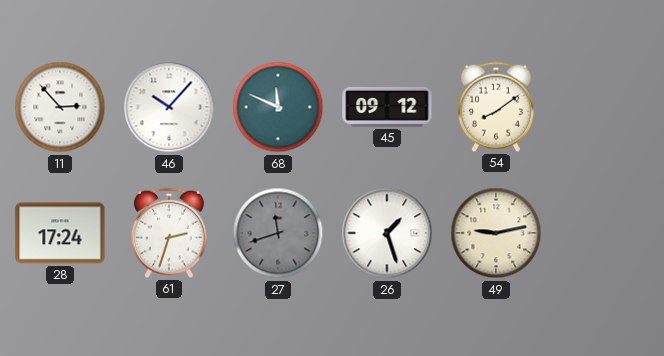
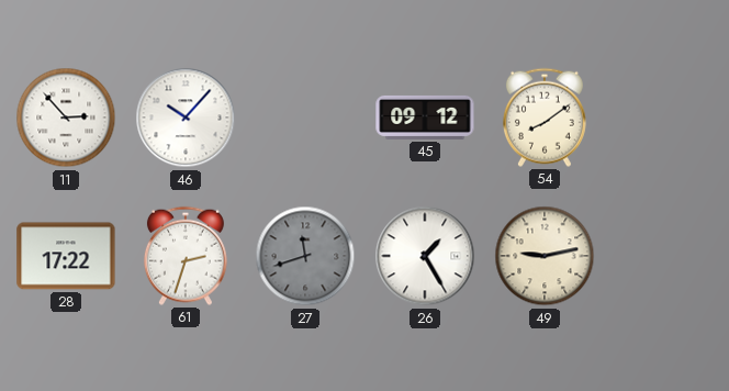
68: 11:49 -> none (278, 107)
28: 17:24 -> 17:22 (66, 256)
26: 1:27 -> 1:25 (425, 256)
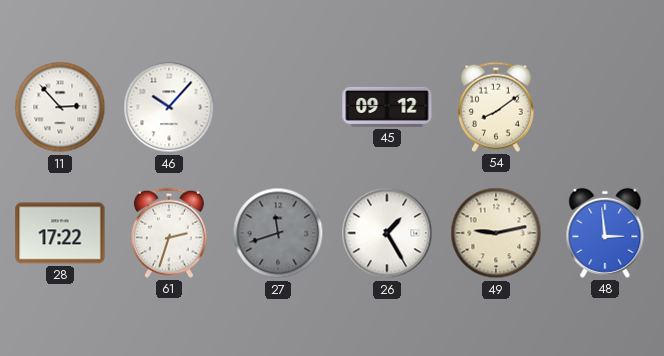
48: none -> 2:59 (605, 233)
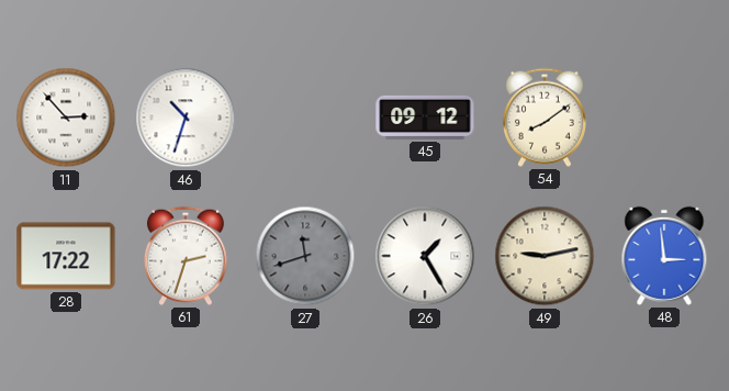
46: 10:07 -> 10:33 (186, 118)
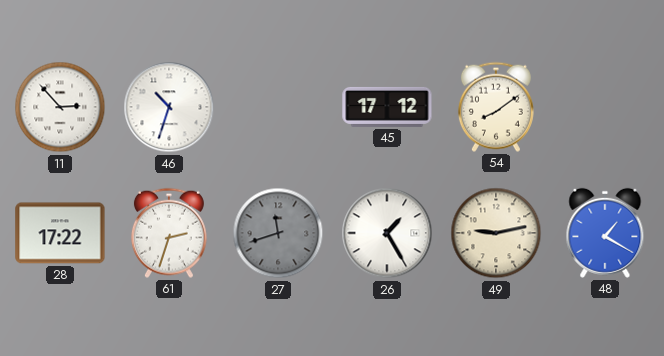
45: 09:12 -> 17:12 (387, 107)
48: 2:59 -> 1:20 (605, 233)
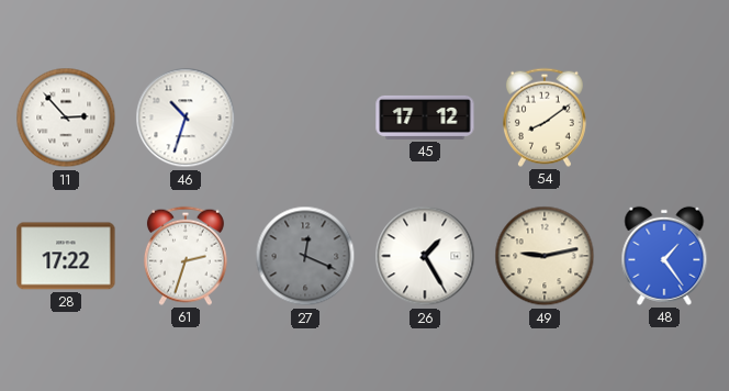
27: 11:42 -> 12:19 (305, 256)
48: 1:20 -> 1:24 (664, 256)
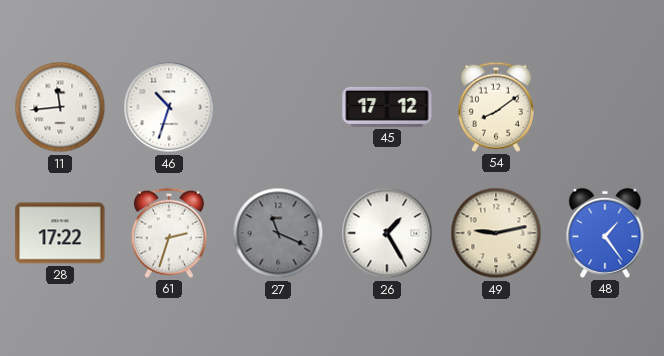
11: 2:53 -> 11:44 (60, 107)
27: 12:19 -> 11:19 (278, 233)
